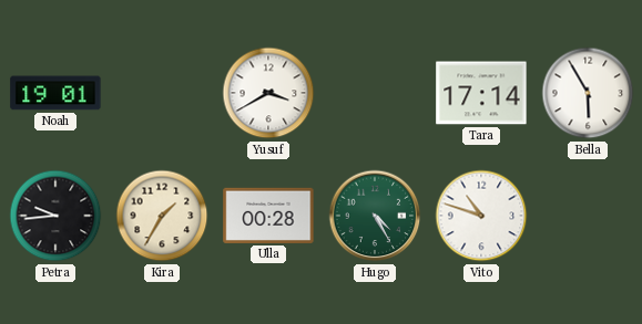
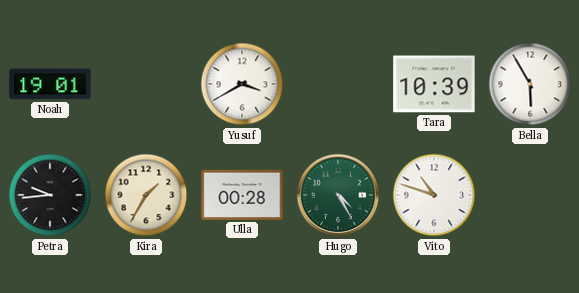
Tara: 17:14 -> 10:39 (434, 84)
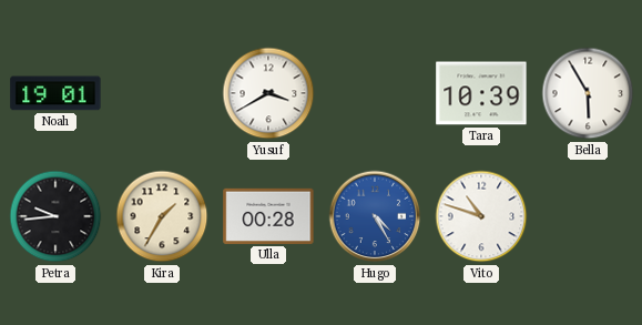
Hugo dial: green -> blue (375, 216)
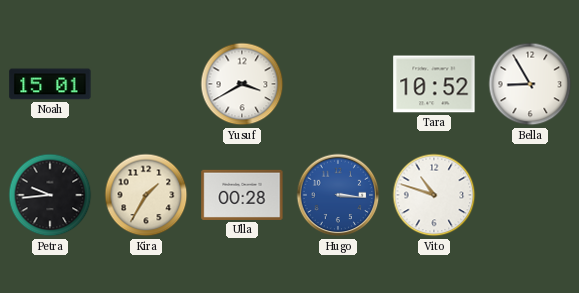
Noah: 19:01 -> 15:01 (50, 84)
Tara: 10:39 -> 10:52 (434, 84)
Bella: 5:55 -> 8:55 (530, 84)
Hugo: 4:25 -> 3:16 (338, 195)
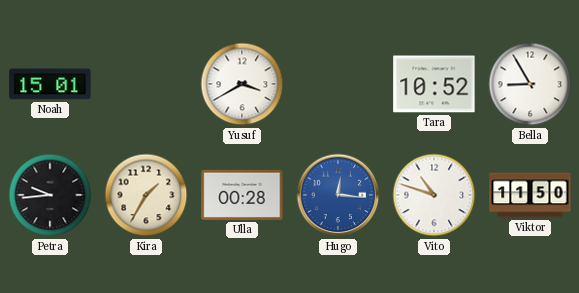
Hugo: 3:16 -> 12:16 (338, 195)
Viktor: none -> 11:50 (530, 195)
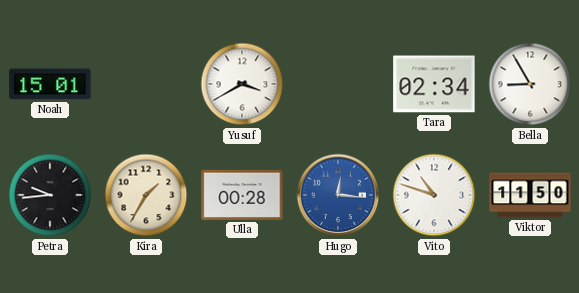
Tara: 10:52 -> 02:34 (434, 84)
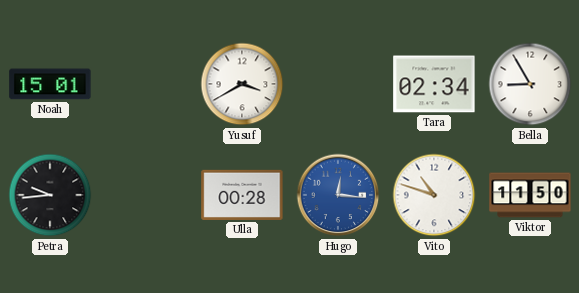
Kira: 1:35 -> none (146, 195)
